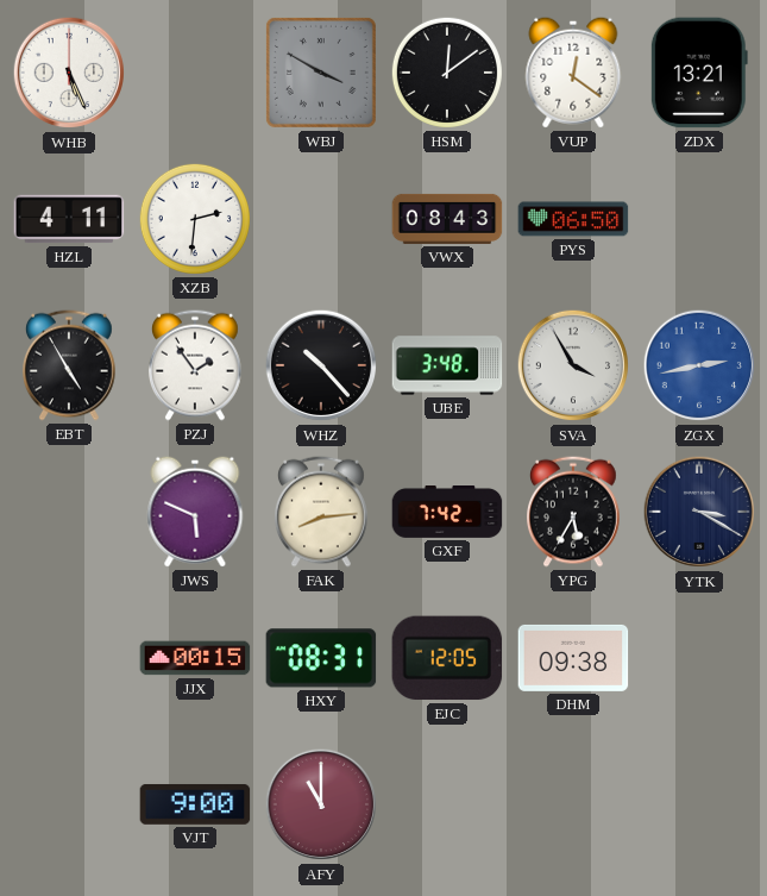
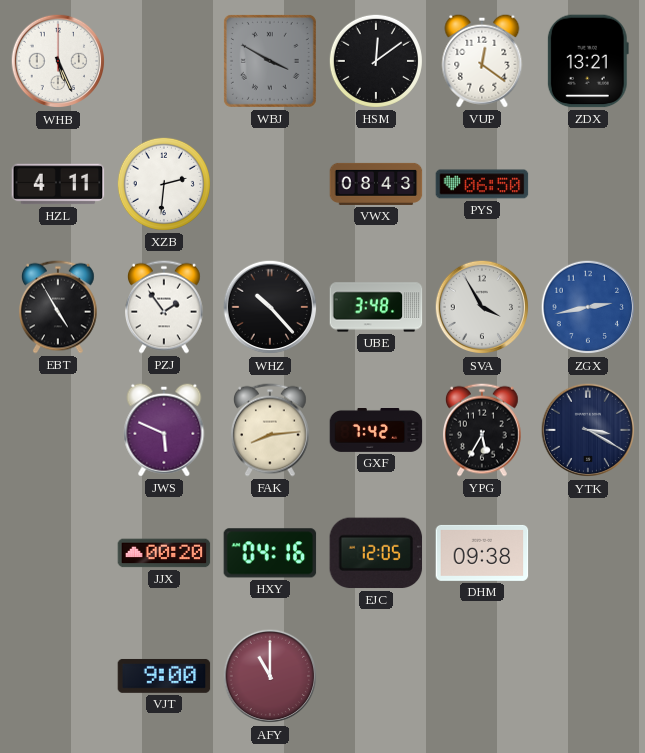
JJX: 00:15 -> 00:20 (164, 553)
HXY: 08:31 -> 04:16 (270, 553)
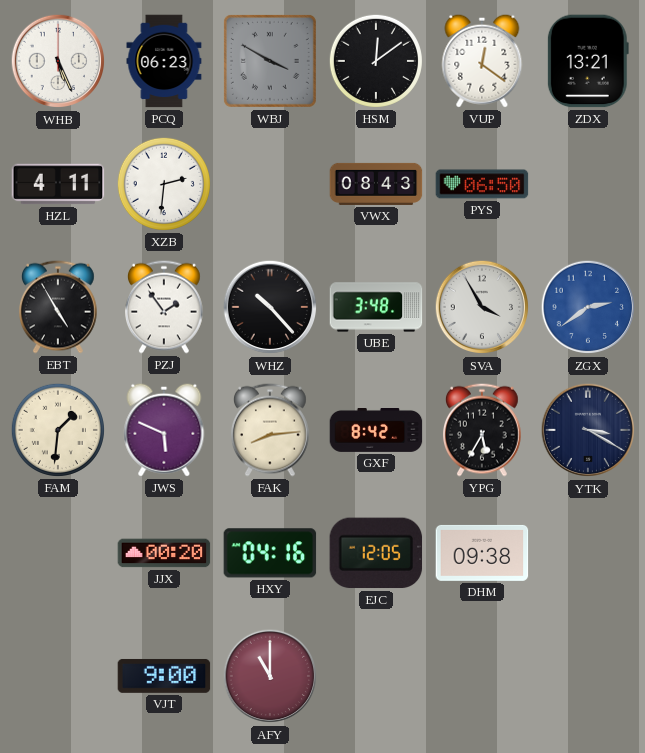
PCQ: none -> 06:23 (164, 61)
ZGX: 2:43 -> 2:39 (588, 307)
FAM: none -> 1:31 (58, 430)
GXF: 7:42 -> 8:42 (376, 431)
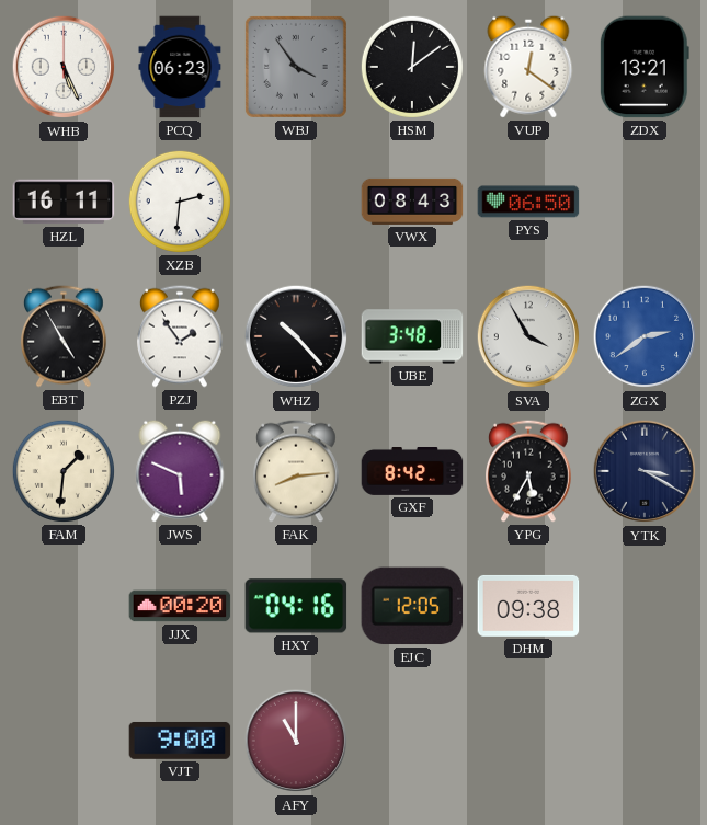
WBJ: 3:50 -> 3:54 (296, 67)
HZL: 4:11 -> 16:11 (64, 202)
